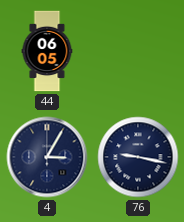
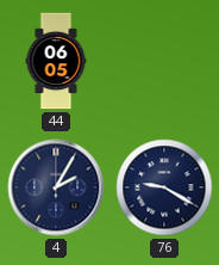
4: 3:05 -> 2:05 (56, 187)
76: 9:17 -> 9:20 (164, 187)
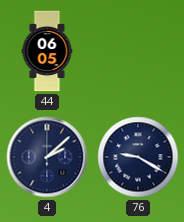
4: 2:05 -> 2:08 (47, 157)
